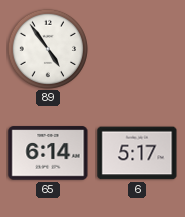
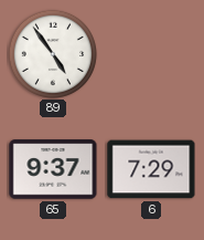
65: 6:14 -> 9:37 (53, 169)
6: 5:17 -> 7:29 (151, 169)
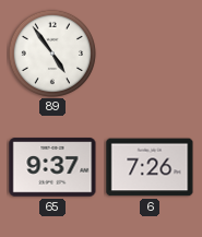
6: 7:29 -> 7:26 (150, 167)
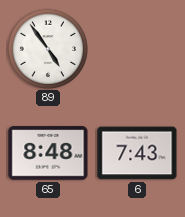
65: 9:37 -> 8:48 (48, 153)
6: 7:26 -> 7:43 (137, 153)
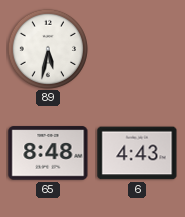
89: 4:54 -> 5:32 (48, 49)
6: 7:43 -> 4:43 (137, 153)
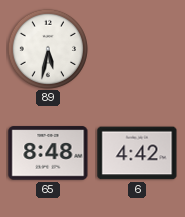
6: 4:43 -> 4:42 (137, 153)
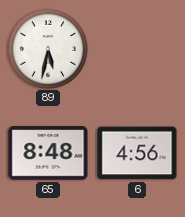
6: 4:42 -> 4:56 (137, 153)
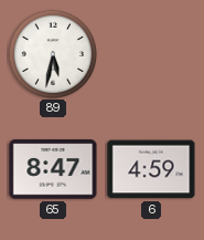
65: 8:48 -> 8:47 (53, 169)
6: 4:56 -> 4:59 (151, 169)
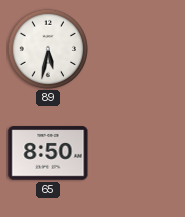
65: 8:47 -> 8:50 (48, 153)
6: 4:59 -> none (151, 169)
